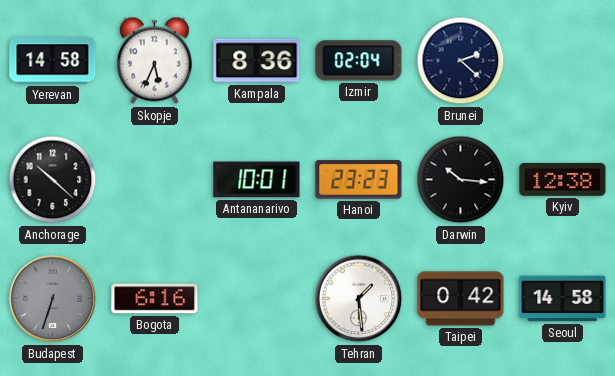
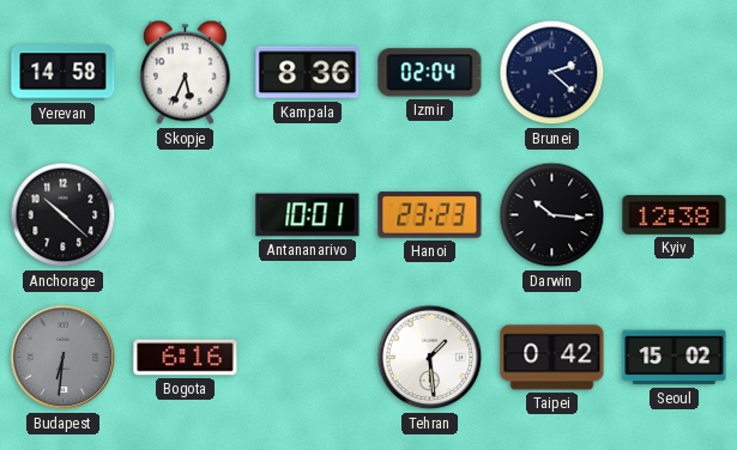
Budapest: 6:33 -> 6:31 (64, 358)
Seoul: 14:58 -> 15:02 (675, 358)
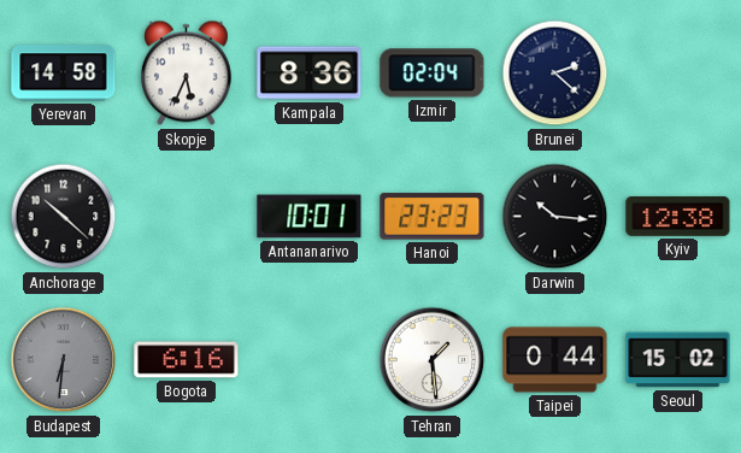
Taipei: 0:42 -> 0:44 (555, 360)
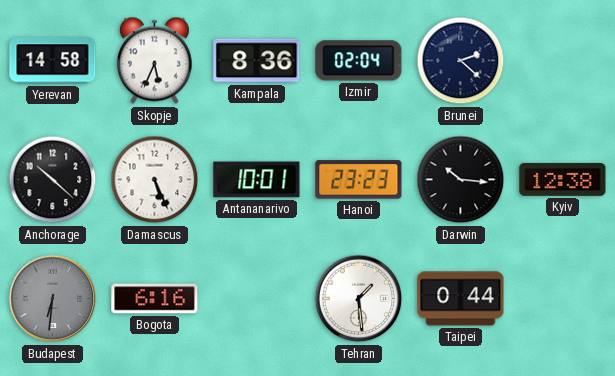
Damascus: none -> 5:26 (155, 180)
Seoul: 15:02 -> none (678, 360)
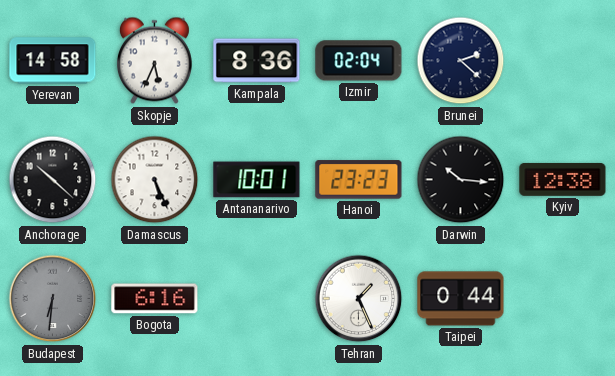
Tehran: 1:29 -> 1:26 (359, 299)
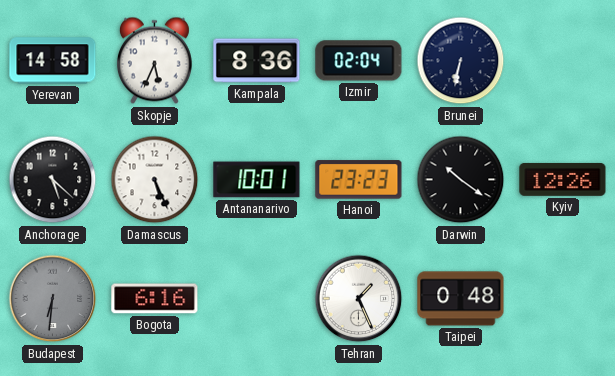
Brunei: 2:22 -> 6:32 (461, 61)
Anchorage: 10:22 -> 5:22 (53, 180)
Darwin: 10:16 -> 10:21 (461, 180)
Kyiv: 12:38 -> 12:26 (563, 179)
Taipei: 0:44 -> 0:48 (461, 299)
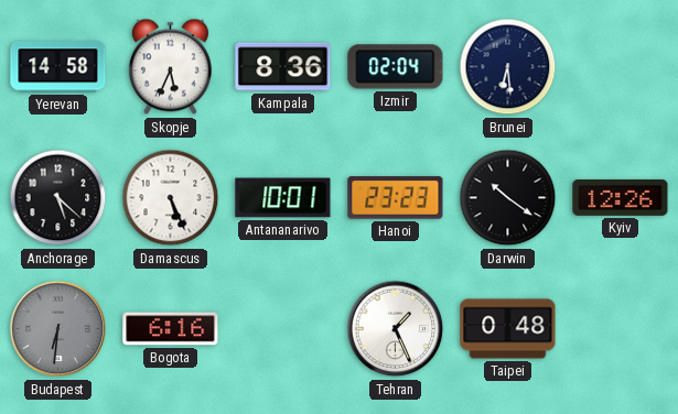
Brunei: 6:32 -> 6:29 (508, 67)
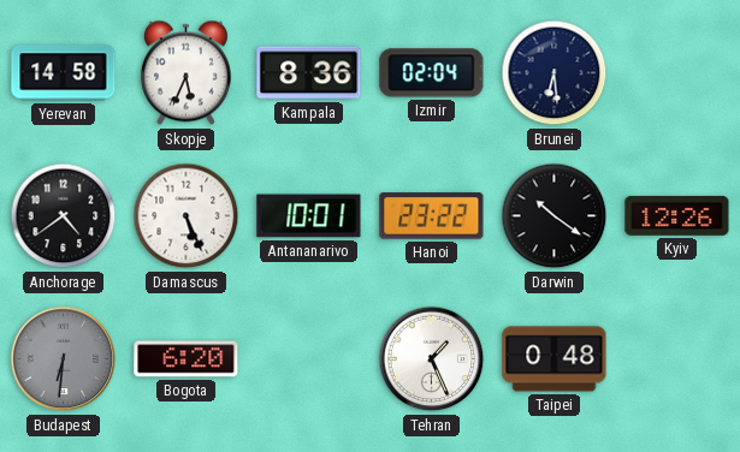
Anchorage: 5:22 -> 4:39 (64, 216)
Hanoi: 23:23 -> 23:22 (432, 216)
Bogota: 6:16 -> 6:20 (187, 359)
